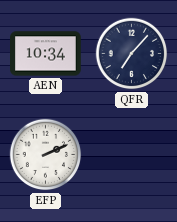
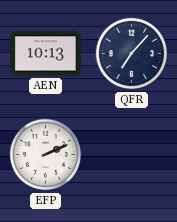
AEN: 10:34 -> 10:13 (46, 54)
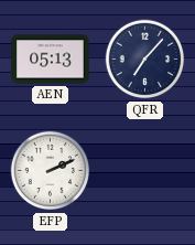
AEN: 10:13 -> 05:13 (51, 60)
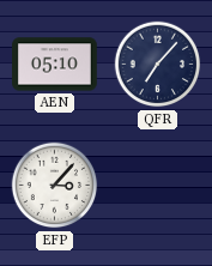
AEN: 05:13 -> 05:10 (55, 65)
EFP: 2:11 -> 3:07 (55, 186)
